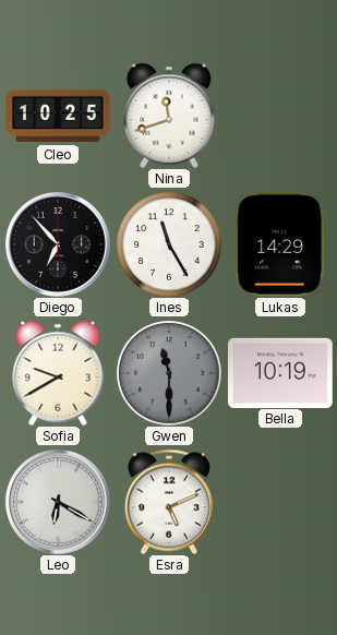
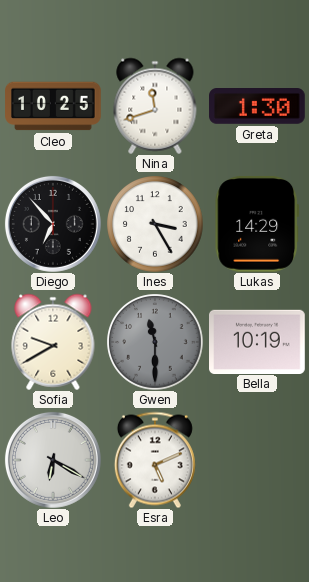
Greta: none -> 1:30 (258, 107)
Ines: 11:25 -> 3:25 (155, 224)
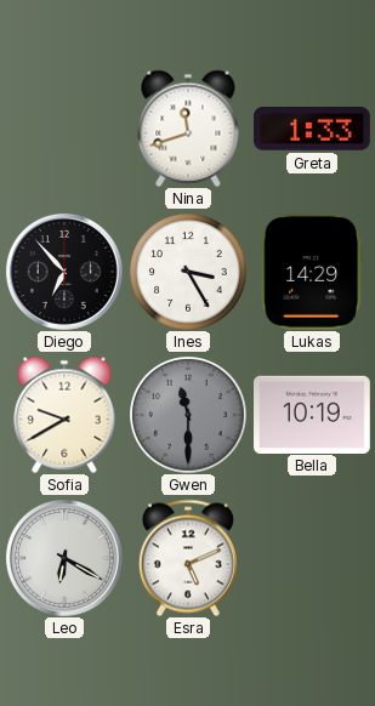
Cleo: 10:25 -> none (53, 106)
Greta: 1:30 -> 1:33 (313, 130)
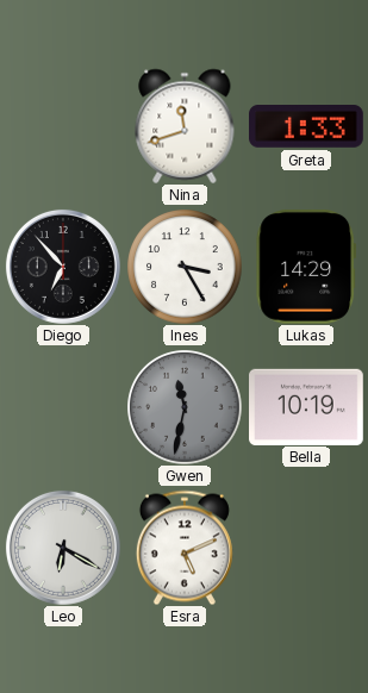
Sofia: 9:40 -> none (64, 415)
Gwen: 11:30 -> 11:32 (185, 407)
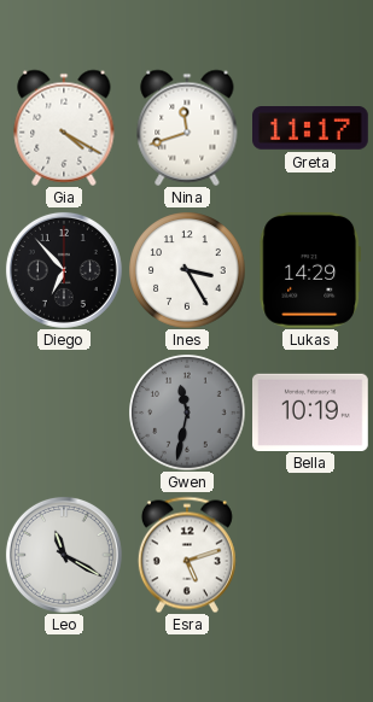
Gia: none -> 4:20 (64, 128)
Greta: 1:33 -> 11:17 (311, 129)
Leo: 6:20 -> 11:20 (64, 555)
Esra: 5:11 -> 5:12 (187, 555)
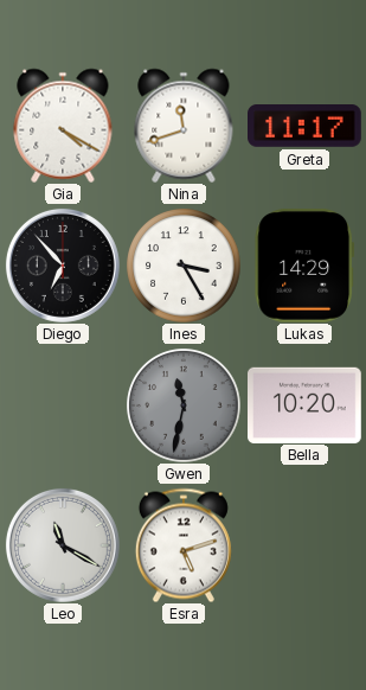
Bella: 10:19 -> 10:20 (306, 404)
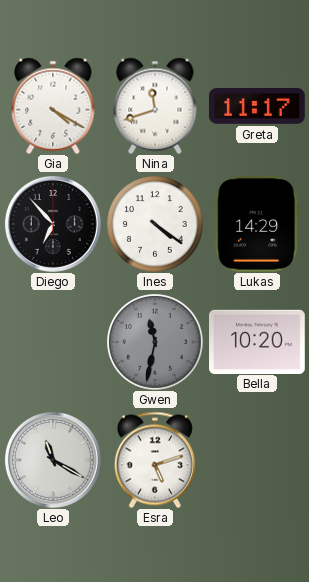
Ines: 3:25 -> 4:21 (155, 224)
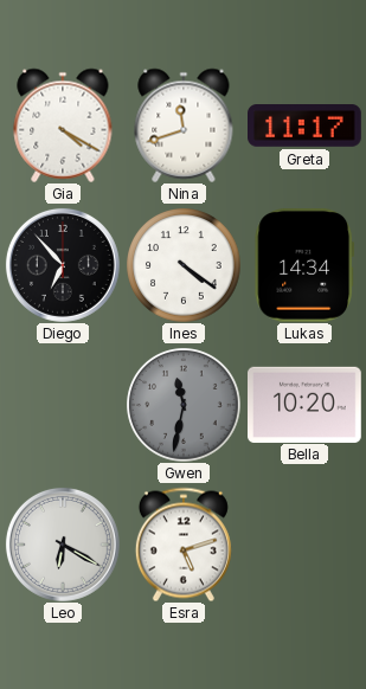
Lukas: 14:29 -> 14:34 (304, 265)
Leo: 11:20 -> 6:20 (63, 545)
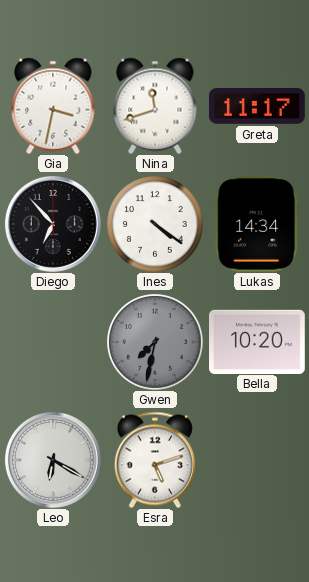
Gia: 4:20 -> 3:32 (53, 106)
Gwen: 11:32 -> 7:32 (155, 342)
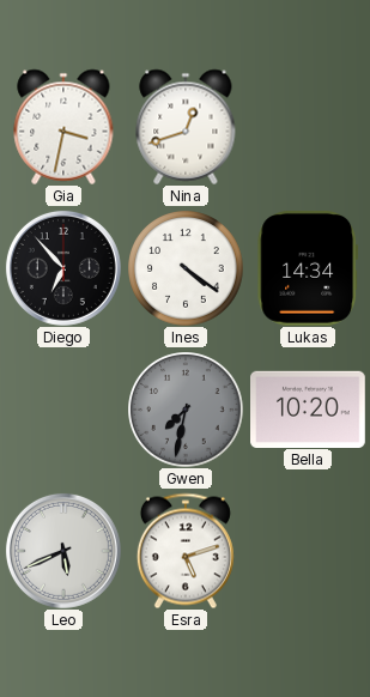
Nina: 11:42 -> 12:42 (186, 127)
Greta: 11:17 -> none (258, 107)
Leo: 6:20 -> 5:41 (63, 551)
